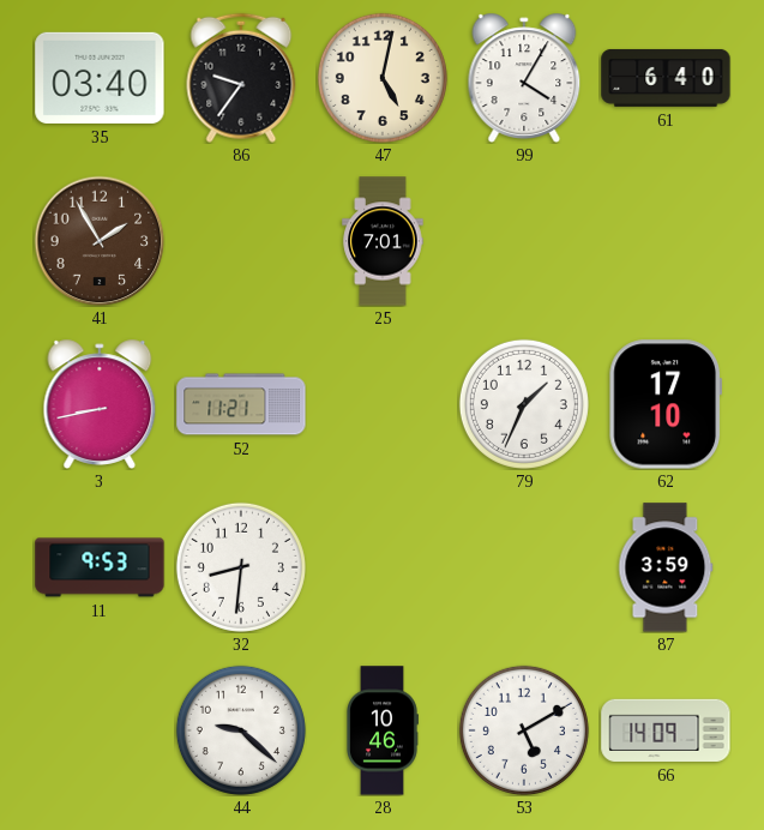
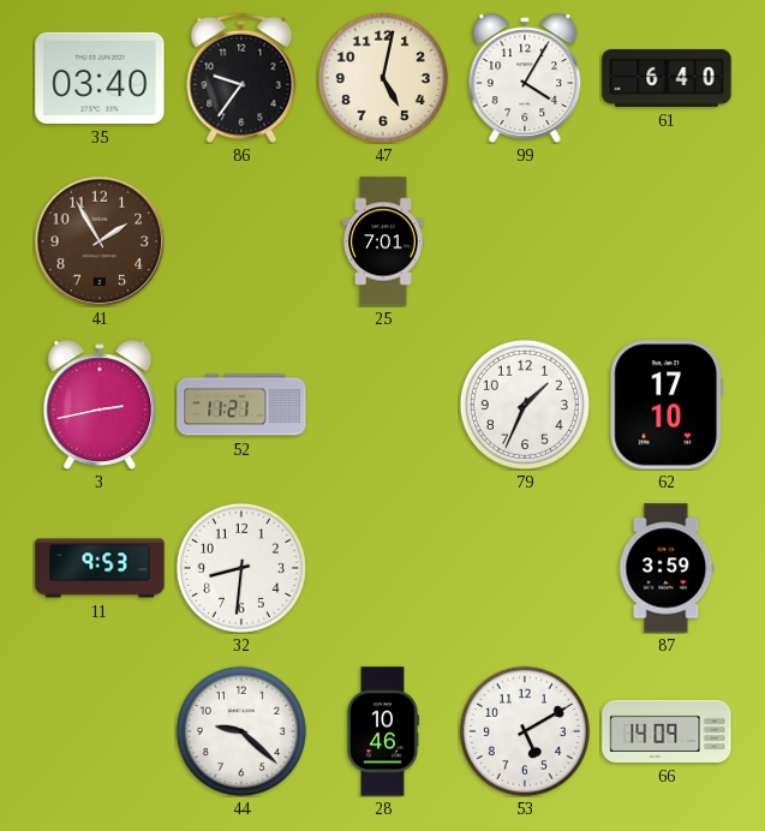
3: 8:43 -> 2:43 (100, 405)
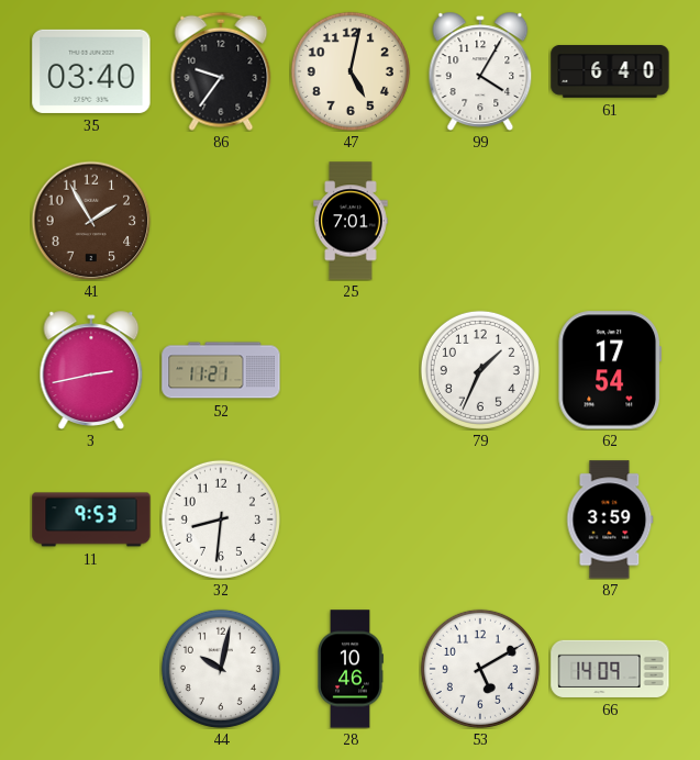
62: 17:10 -> 17:54 (609, 370)
44: 9:22 -> 10:02 (221, 669)
